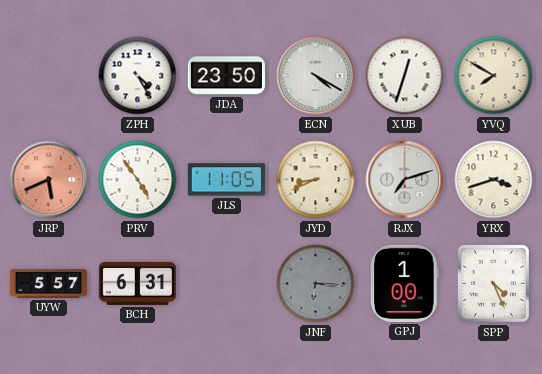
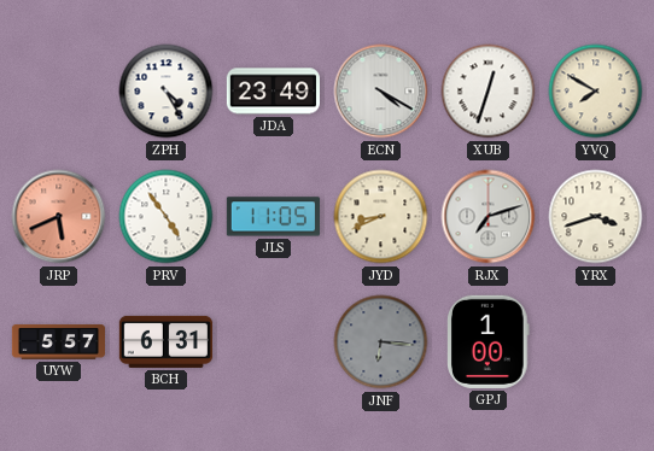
JDA: 23:50 -> 23:49 (273, 92)
SPP: 4:26 -> none (493, 283)
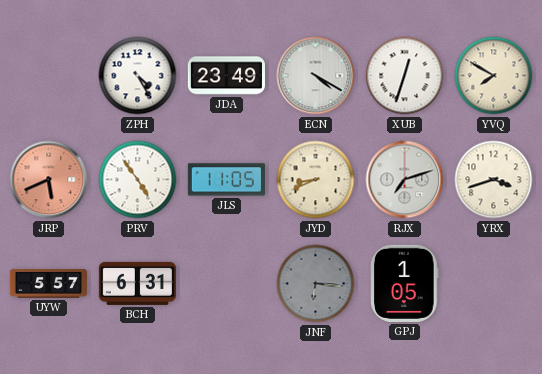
GPJ: 1:00 -> 1:05 (405, 283)
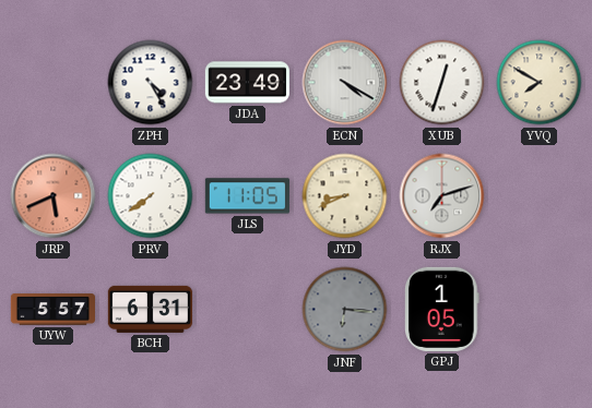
PRV: 4:54 -> 7:39 (151, 196)
YRX: 3:42 -> none (494, 180)
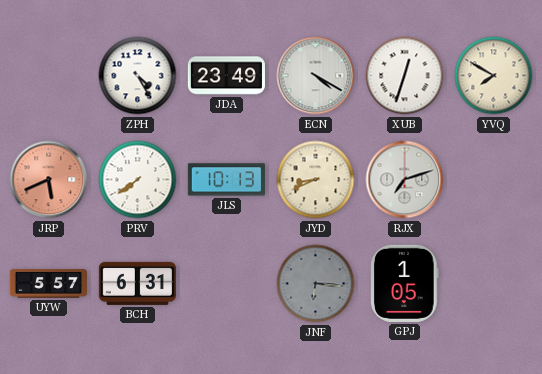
JLS: 11:05 -> 10:13 (226, 180)
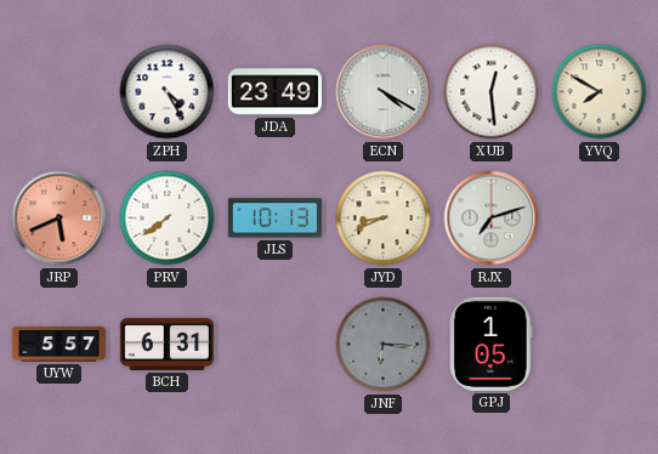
XUB: 12:33 -> 12:29 (492, 92)
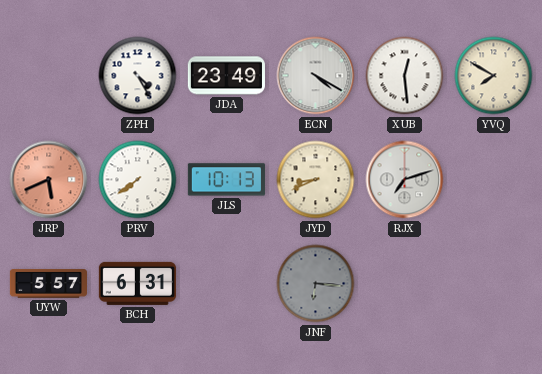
GPJ: 1:05 -> none (492, 344)
